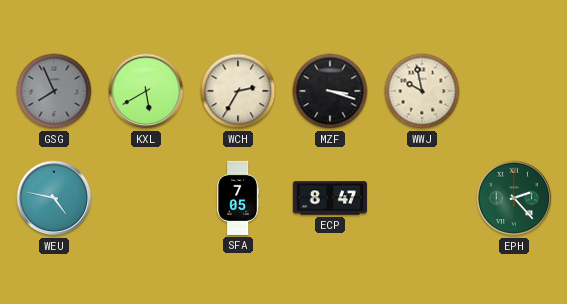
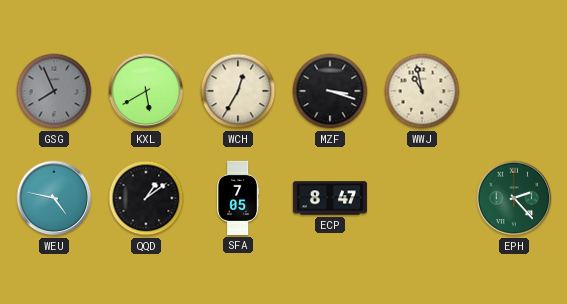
WCH: 2:35 -> 12:35 (238, 91)
WWJ: 9:58 -> 10:58 (422, 91)
QQD: none -> 1:09 (146, 198)
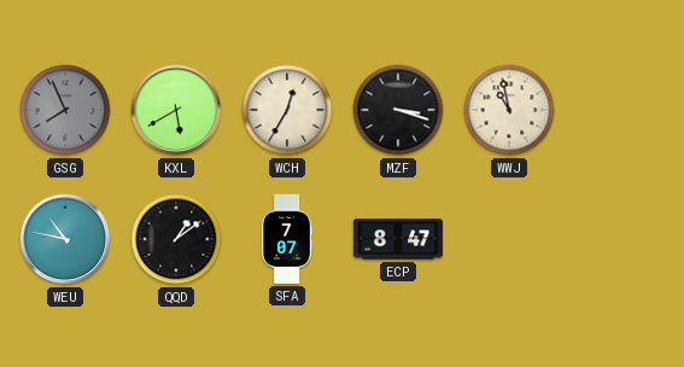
WEU: 4:47 -> 10:47 (65, 239)
SFA: 7:05 -> 7:07 (287, 239)
EPH: 2:23 -> none (514, 198)
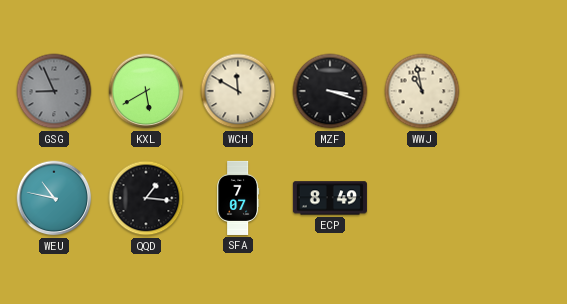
GSG: 7:56 -> 8:56 (54, 91)
WCH: 12:35 -> 11:50 (238, 91)
QQD: 1:09 -> 1:16 (146, 198)
ECP: 8:47 -> 8:49 (330, 198)
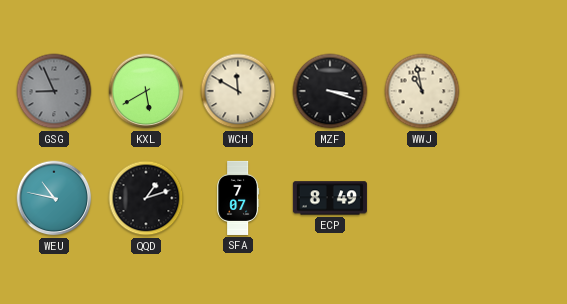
QQD: 1:16 -> 1:12 (146, 198)
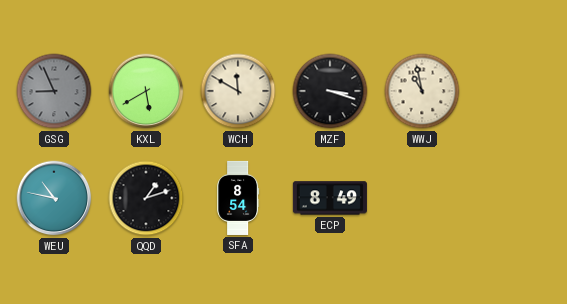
SFA: 7:07 -> 8:54 (238, 198)
